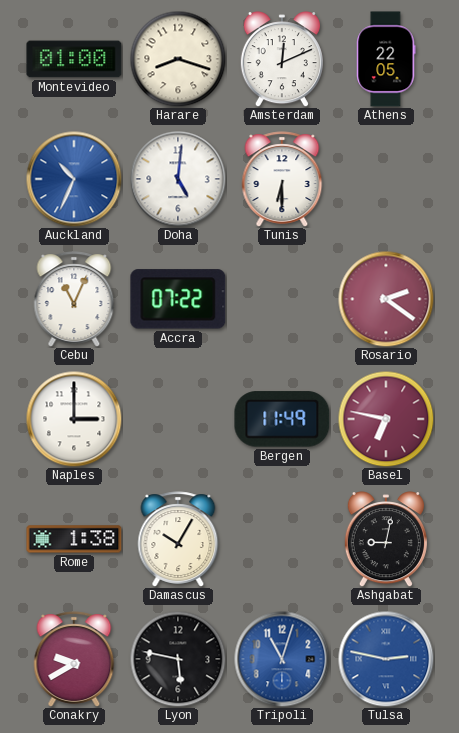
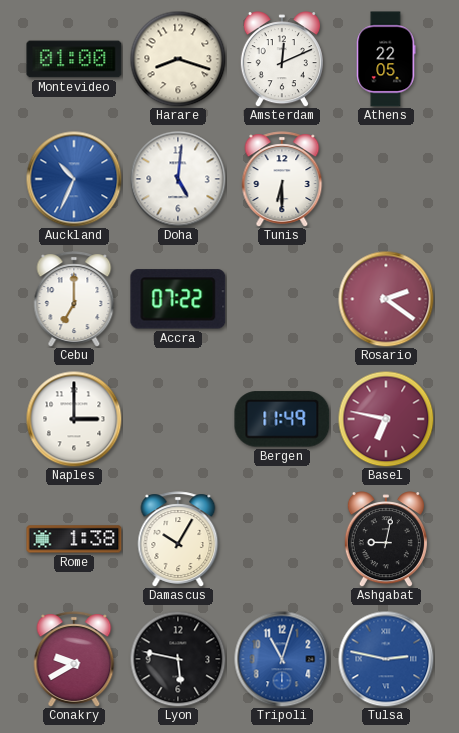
Cebu: 11:04 -> 7:00 (74, 299)
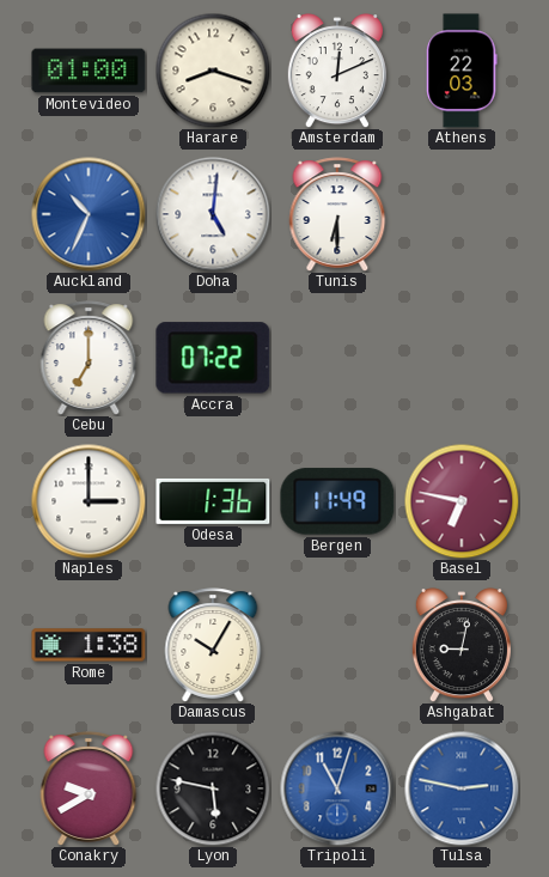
Athens: 22:05 -> 22:03 (462, 71)
Rosario: 2:21 -> none (386, 299)
Odesa: none -> 1:36 (213, 501)
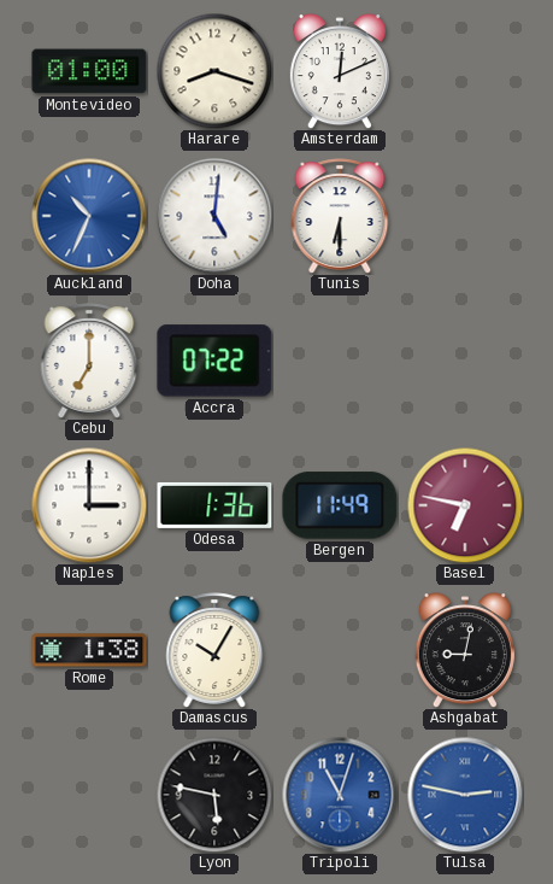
Athens: 22:03 -> none (462, 71)
Conakry: 9:40 -> none (89, 788)
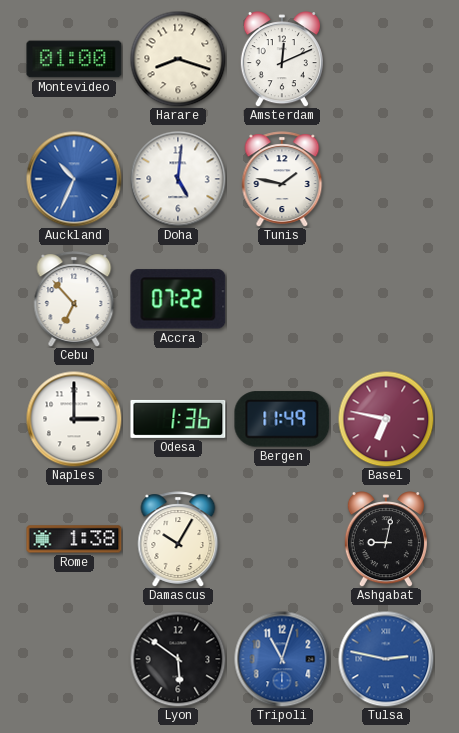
Tunis: 6:30 -> 1:47 (282, 179)
Cebu: 7:00 -> 6:53 (74, 299)
Lyon: 5:47 -> 5:51 (178, 659)
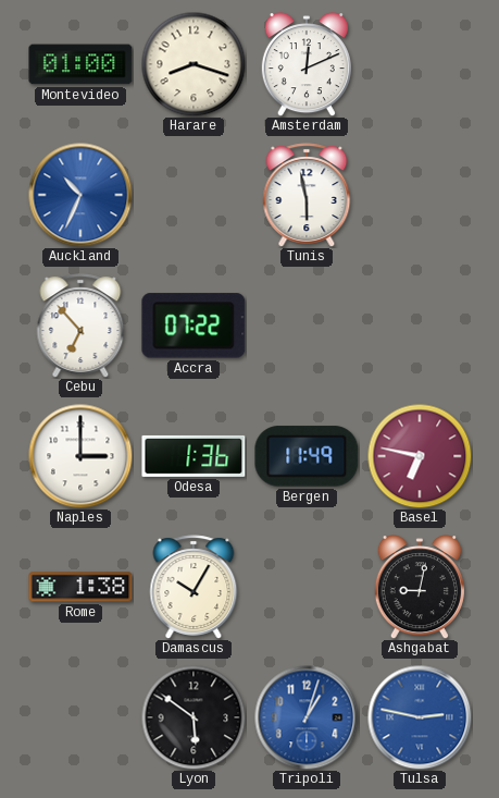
Doha: 5:01 -> none (178, 179)
Tunis: 1:47 -> 5:58 (307, 195)
Tripoli: 11:03 -> 1:03 (307, 717)
